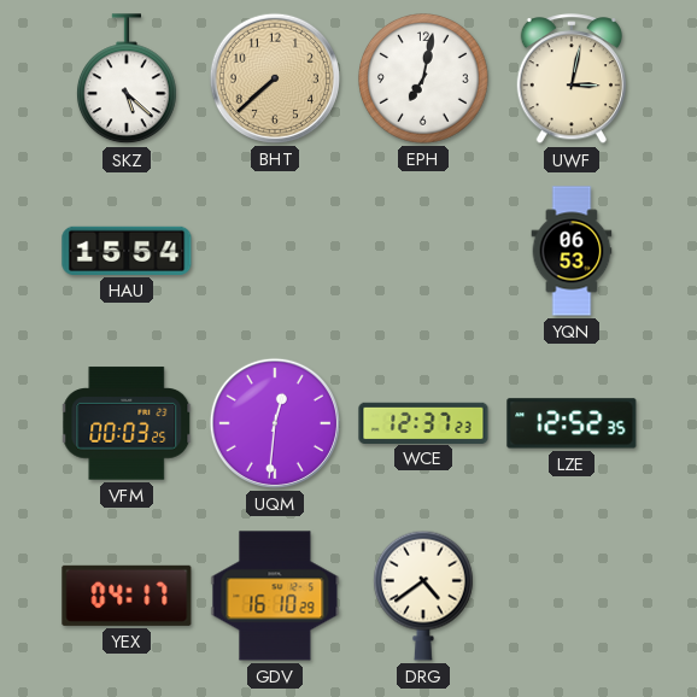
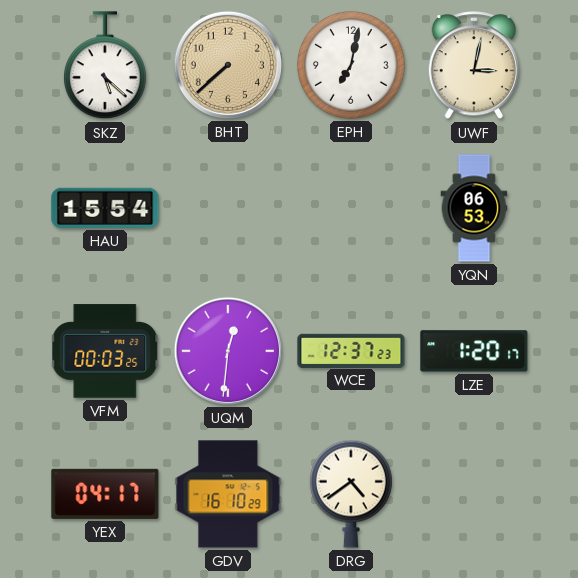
LZE: 12:52 -> 1:20 (474, 351)
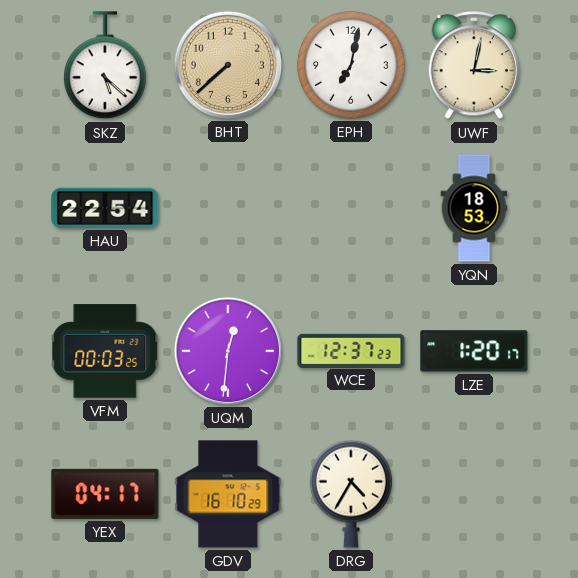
HAU: 15:54 -> 22:54 (105, 208)
YQN: 06:53 -> 18:53 (474, 208)
DRG: 4:39 -> 4:35 (351, 494)
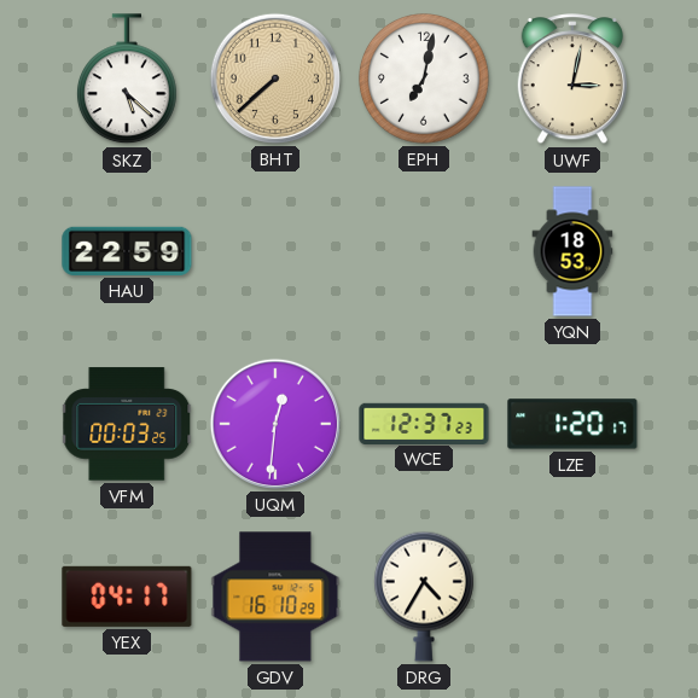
HAU: 22:54 -> 22:59 (127, 251)
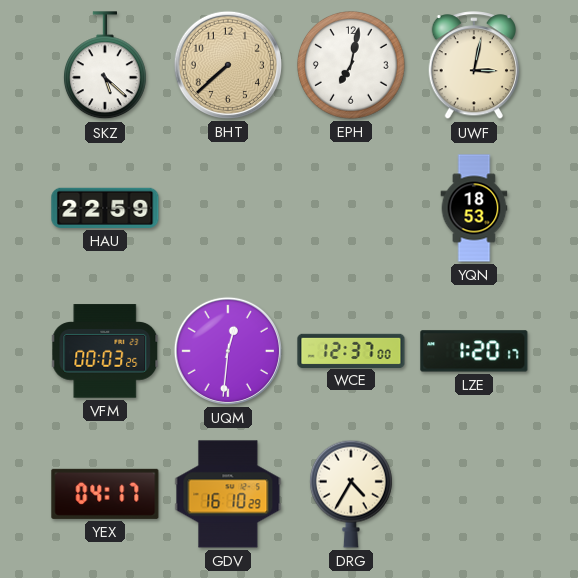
WCE: 12:37:23 -> 12:37:00 (351, 350)
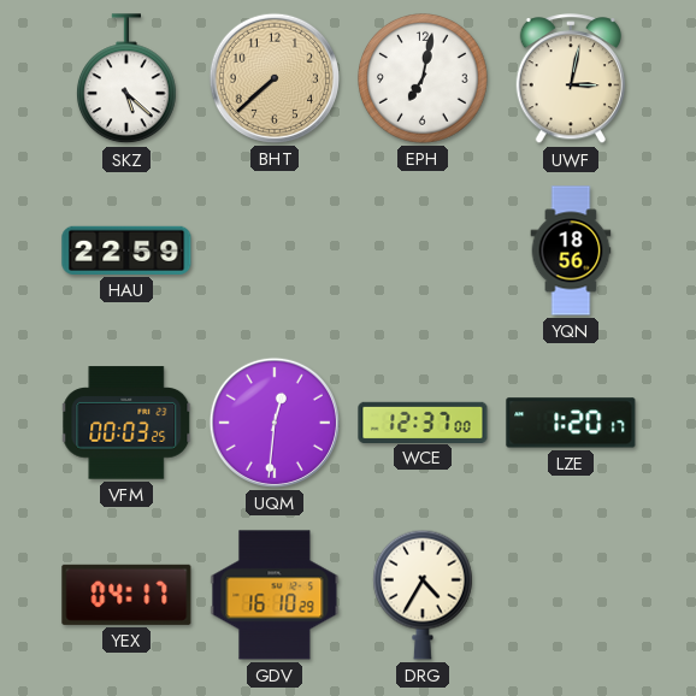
YQN: 18:53 -> 18:56 (571, 250)
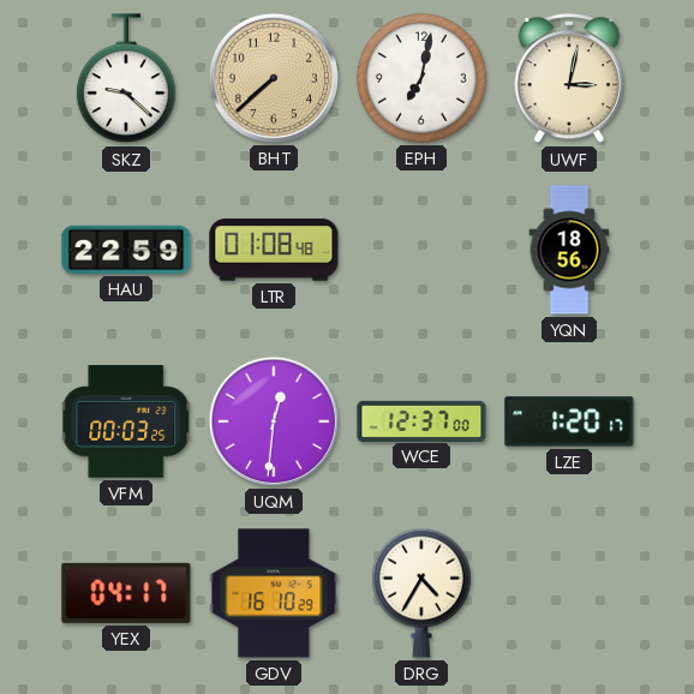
SKZ: 5:22 -> 9:22 (126, 79)
LTR: none -> 01:08 (274, 250)
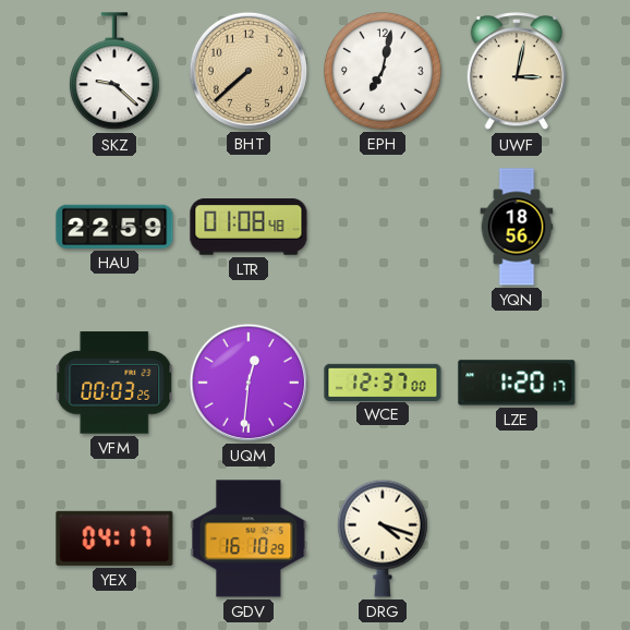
DRG: 4:35 -> 4:18 (383, 538)
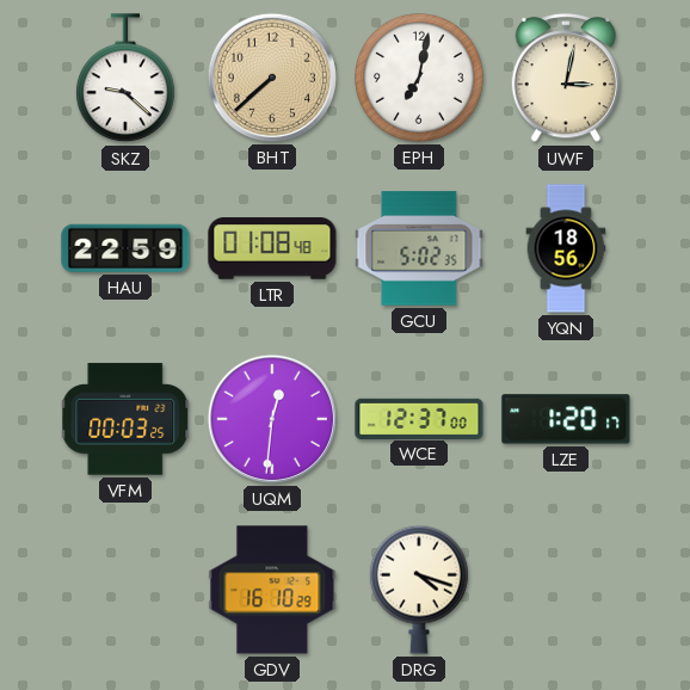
GCU: none -> 5:02 (419, 248)
YEX: 04:17 -> none (114, 538)
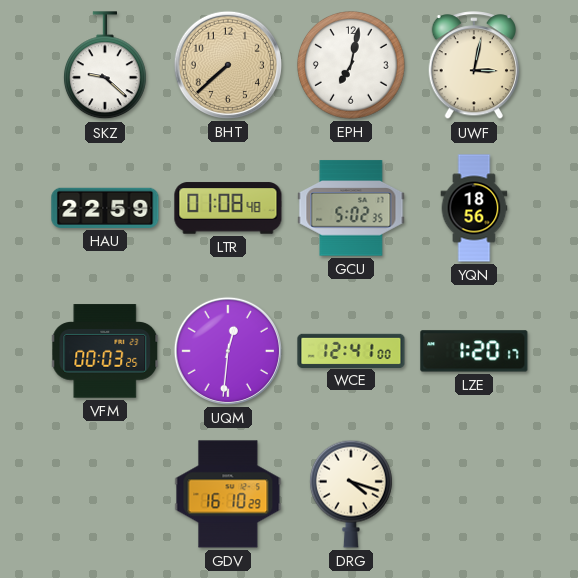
WCE: 12:37 -> 12:41 (351, 350)
